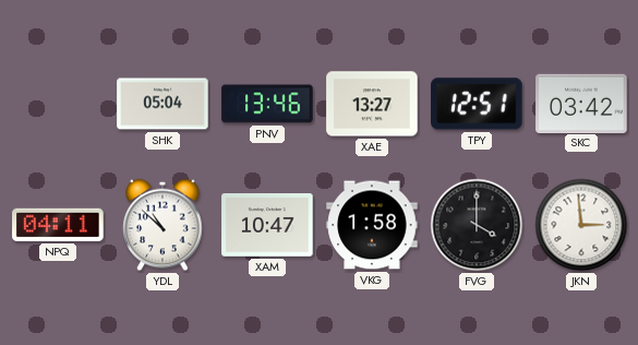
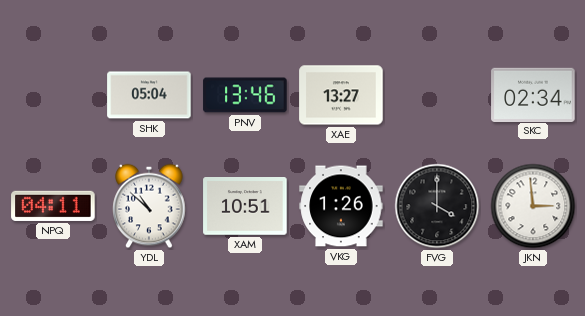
TPY: 12:51 -> none (477, 104)
SKC: 03:42 -> 02:34 (533, 94)
XAM: 10:47 -> 10:51 (245, 206)
VKG: 1:58 -> 1:26 (341, 206)
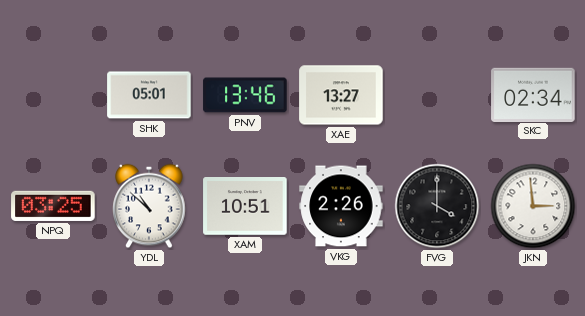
SHK: 05:04 -> 05:01 (149, 95)
NPQ: 04:11 -> 03:25 (53, 206)
VKG: 1:26 -> 2:26 (341, 206)
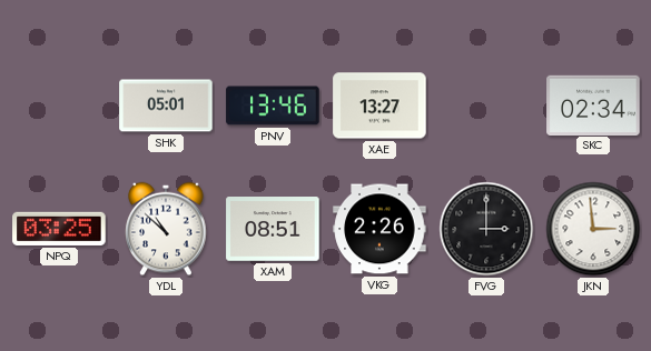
XAM: 10:51 -> 08:51 (273, 229)
FVG: 4:00 -> 3:00 (486, 229)
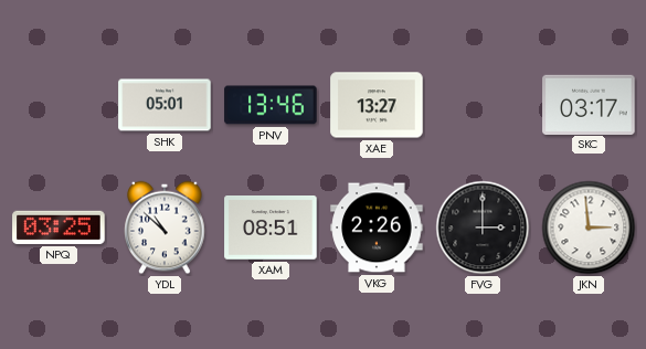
SKC: 02:34 -> 03:17 (589, 104)
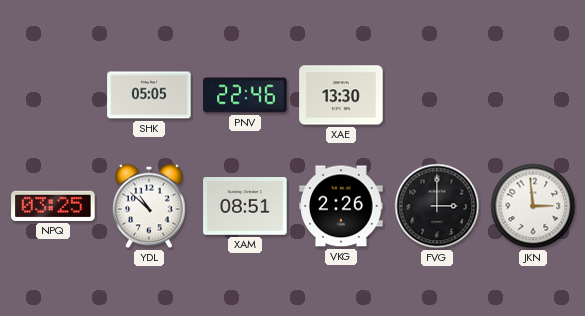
SHK: 05:01 -> 05:05 (149, 95)
PNV: 13:46 -> 22:46 (245, 95)
XAE: 13:27 -> 13:30 (341, 95)
SKC: 03:17 -> none (589, 104)
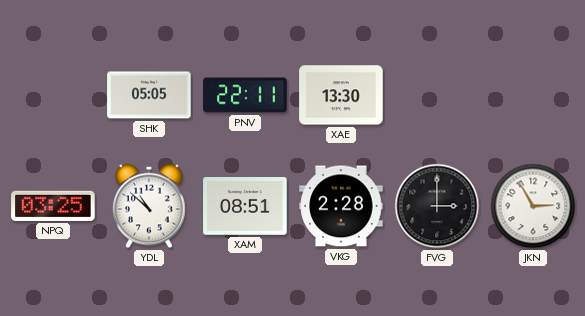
PNV: 22:46 -> 22:11 (245, 95)
VKG: 2:26 -> 2:28 (341, 206)
JKN: 2:59 -> 2:55 (533, 206)
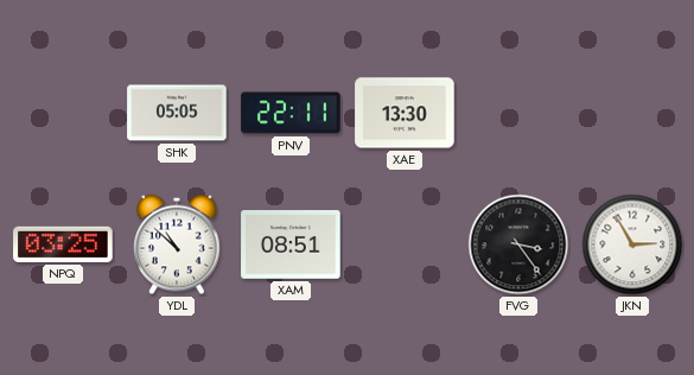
VKG: 2:28 -> none (341, 206)
FVG: 3:00 -> 3:24 (518, 244)
